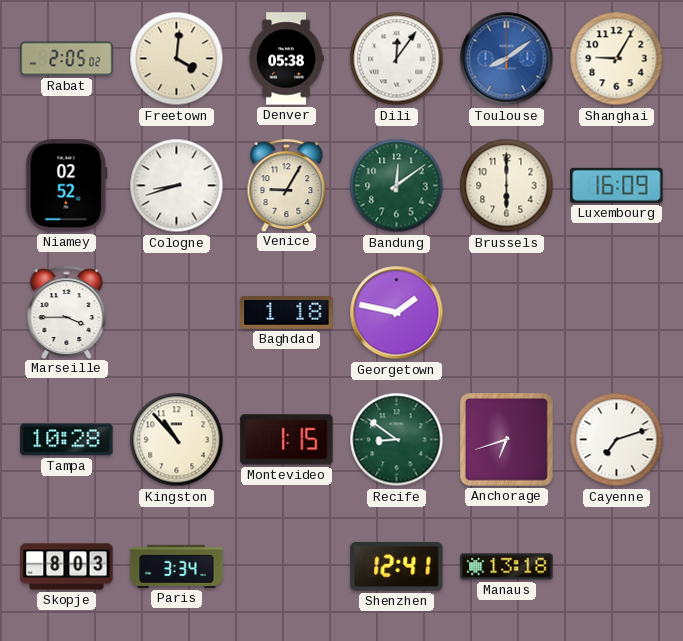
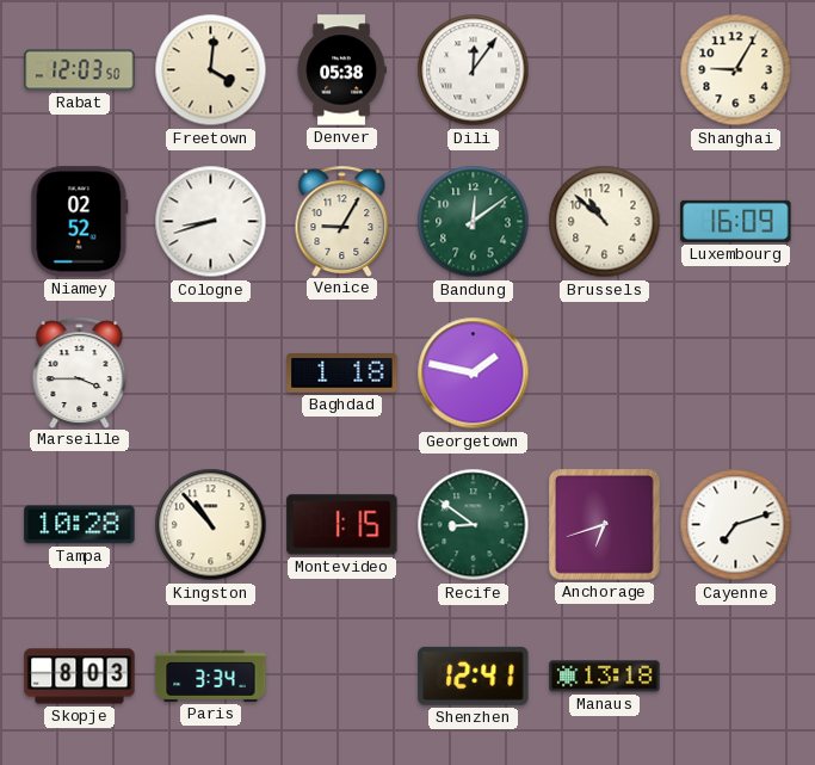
Rabat: 2:05 -> 12:03 (80, 70)
Toulouse: 8:09 -> none (507, 59)
Brussels: 6:00 -> 10:52 (605, 222)
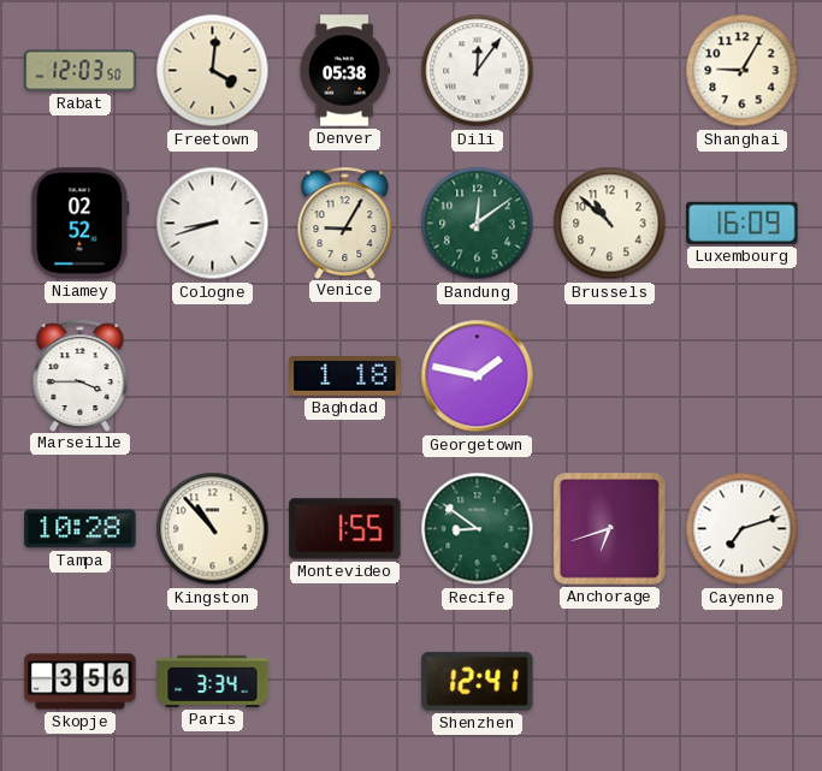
Montevideo: 1:15 -> 1:55 (345, 529)
Skopje: 8:03 -> 3:56 (81, 682)
Manaus: 13:18 -> none (605, 677)
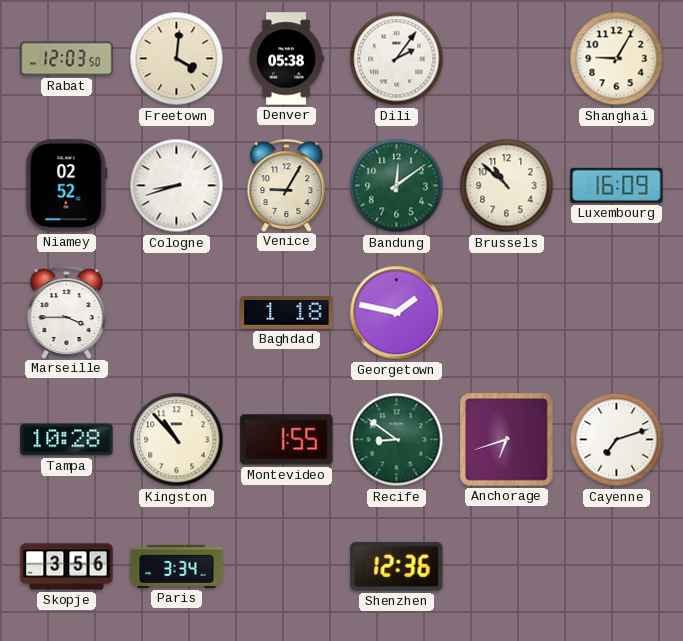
Dili: 12:06 -> 2:06 (397, 59)
Shenzhen: 12:41 -> 12:36 (397, 566)
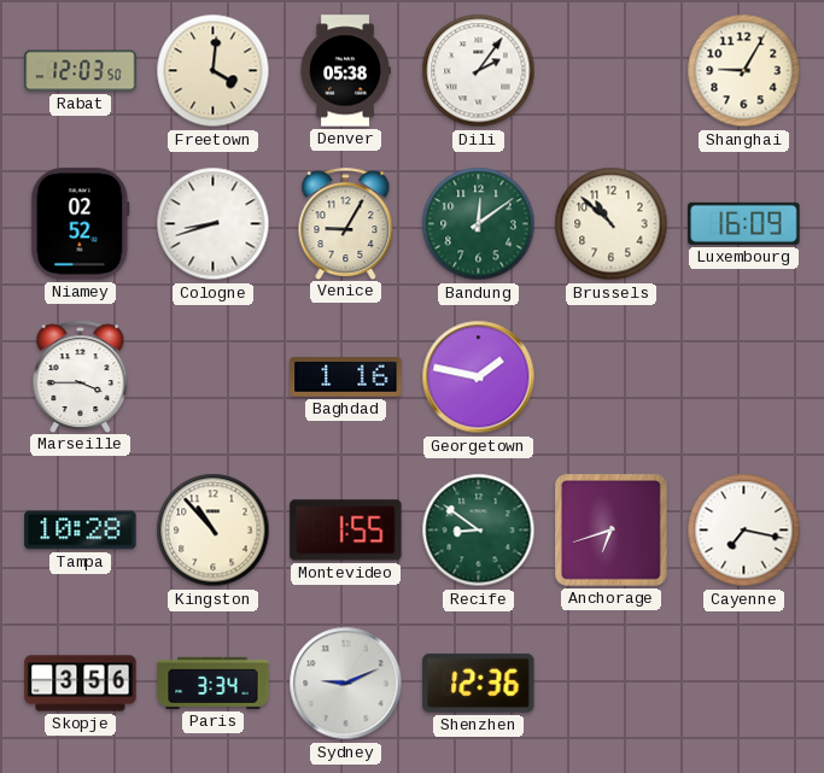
Baghdad: 1:18 -> 1:16 (346, 377)
Cayenne: 7:12 -> 7:17 (744, 531)
Sydney: none -> 9:11 (346, 684)
